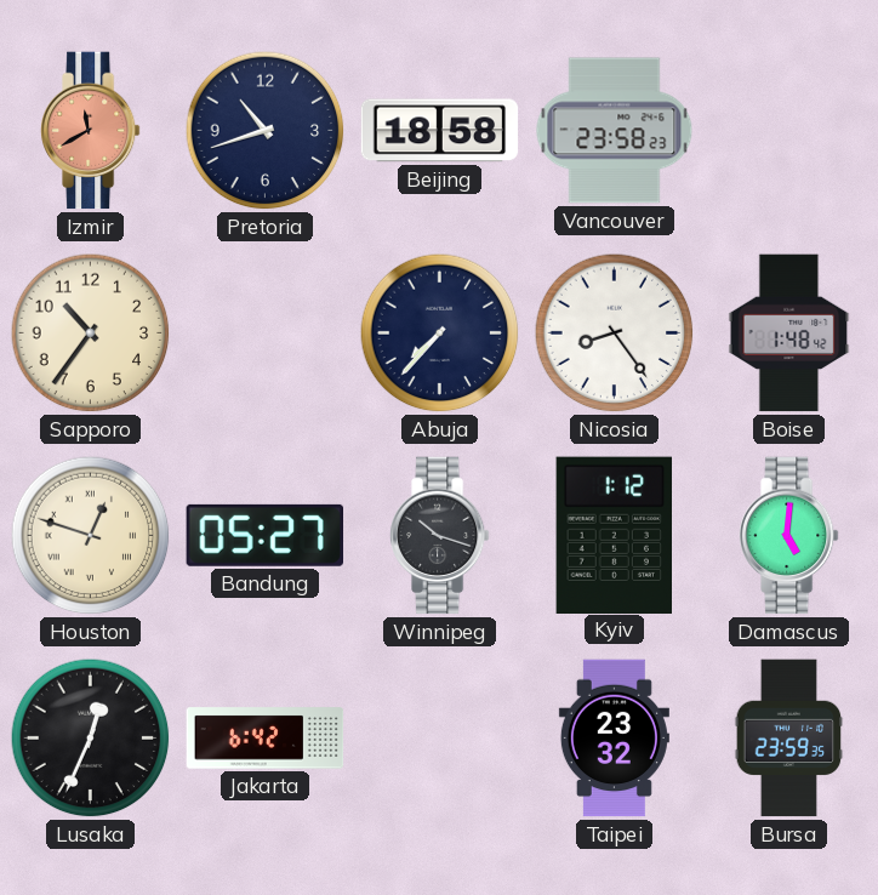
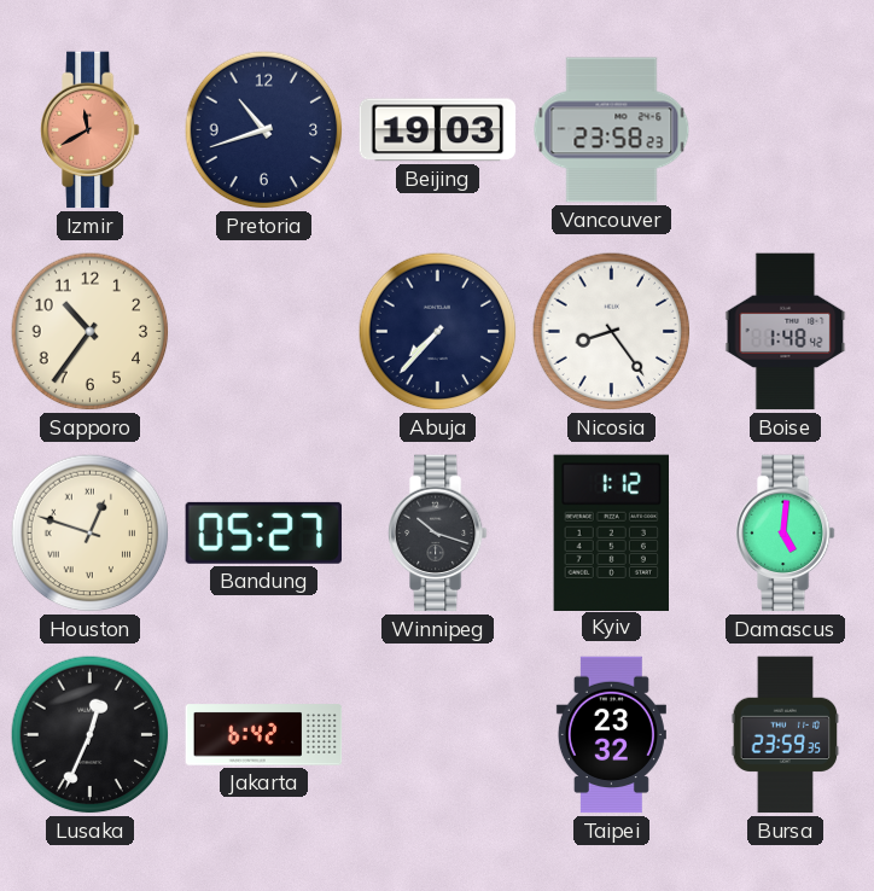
Beijing: 18:58 -> 19:03 (438, 130)
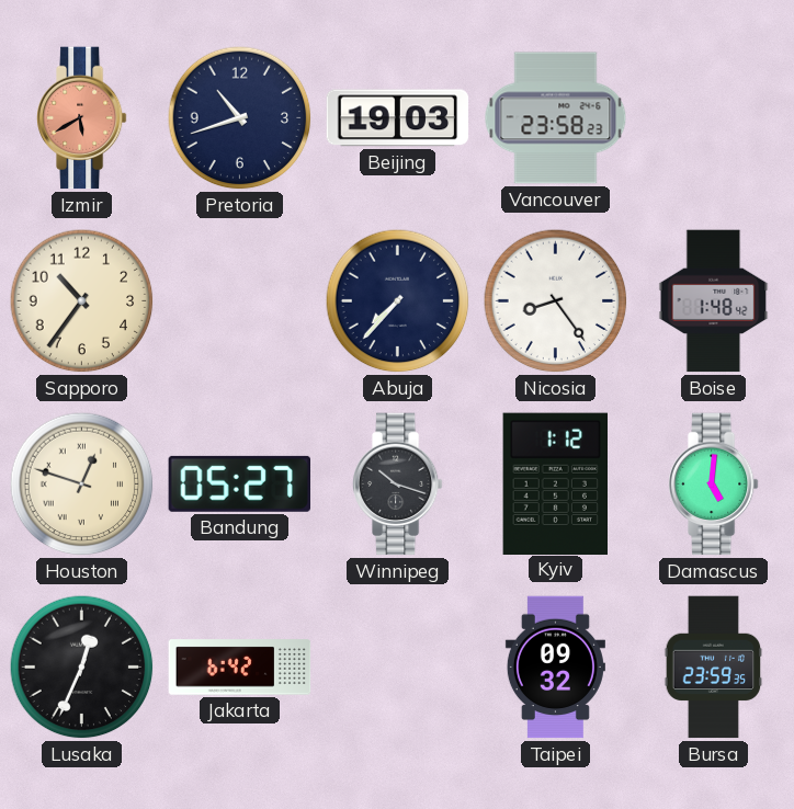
Izmir: 11:40 -> 5:40 (82, 118)
Taipei: 23:32 -> 09:32 (555, 668)
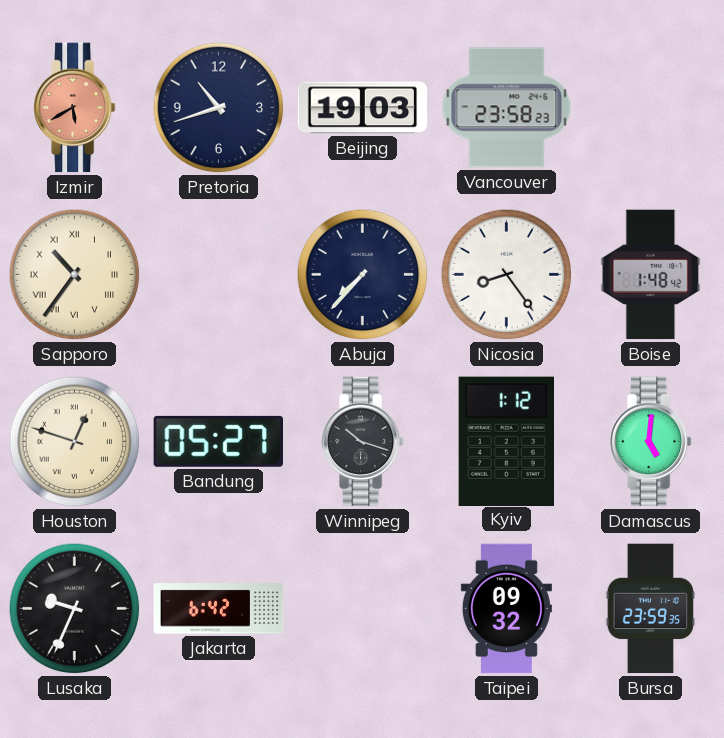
Sapporo numerals: Arabic -> Roman (75, 275)
Lusaka: 12:34 -> 9:34 (75, 609)
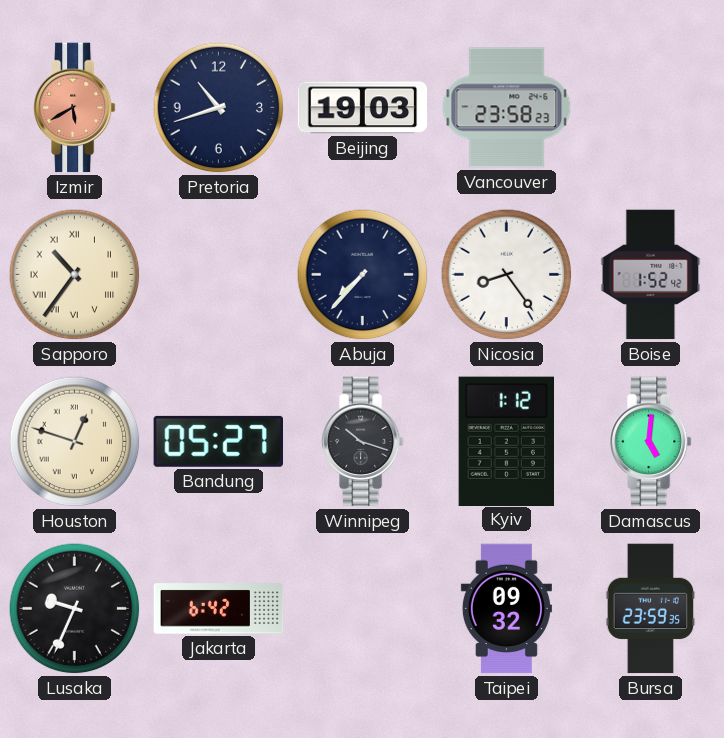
Boise: 1:48 -> 1:52 (651, 275)
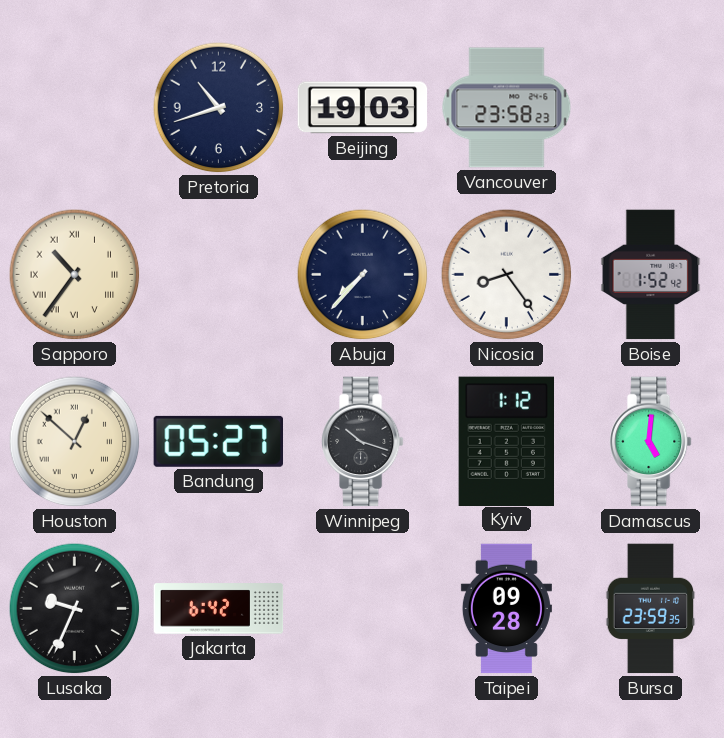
Izmir: 5:40 -> none (75, 108)
Houston: 12:48 -> 12:52 (75, 442)
Taipei: 09:32 -> 09:28 (506, 609)
